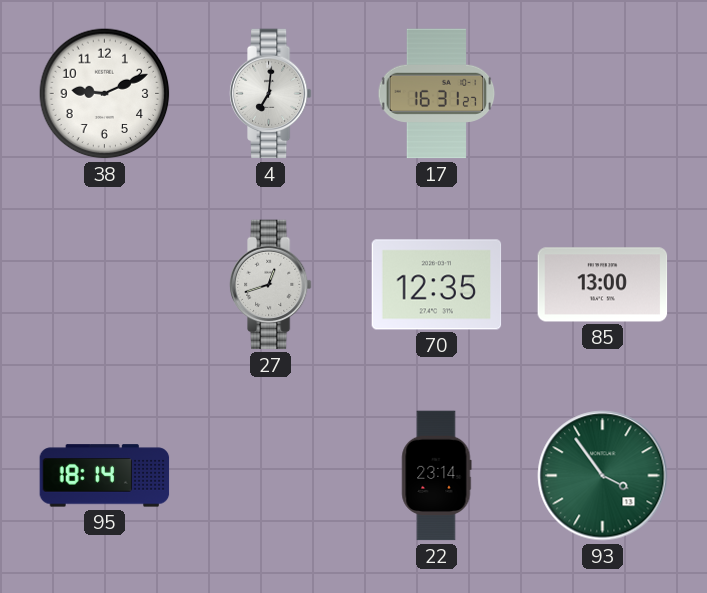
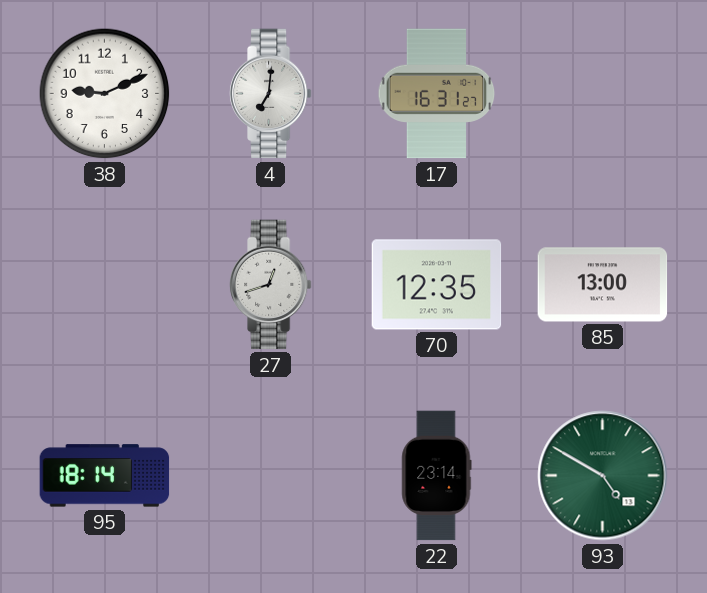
93: 3:54 -> 4:50 (603, 476)
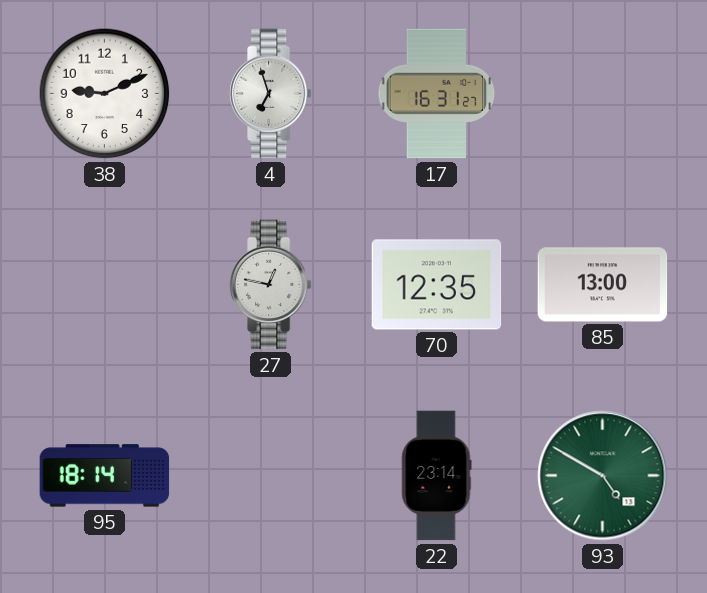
4: 7:01 -> 6:57 (270, 94)
27: 12:42 -> 12:47 (270, 285)
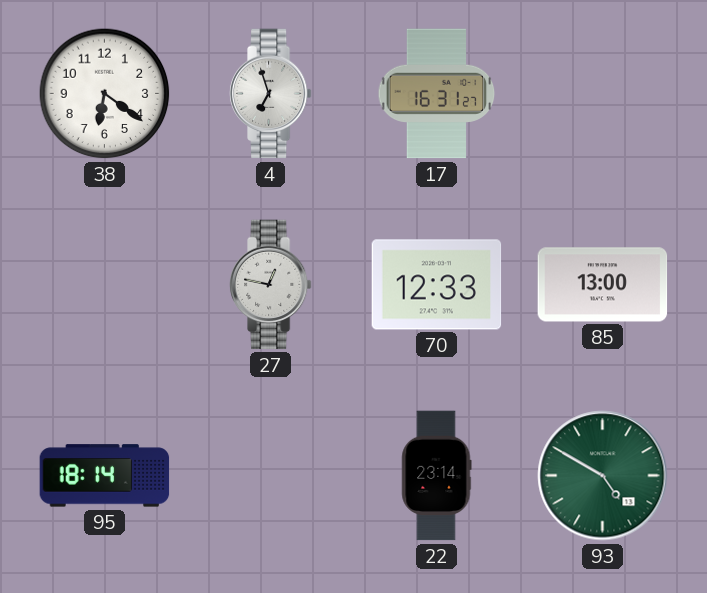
38: 9:11 -> 6:21 (105, 94)
70: 12:35 -> 12:33 (437, 285)
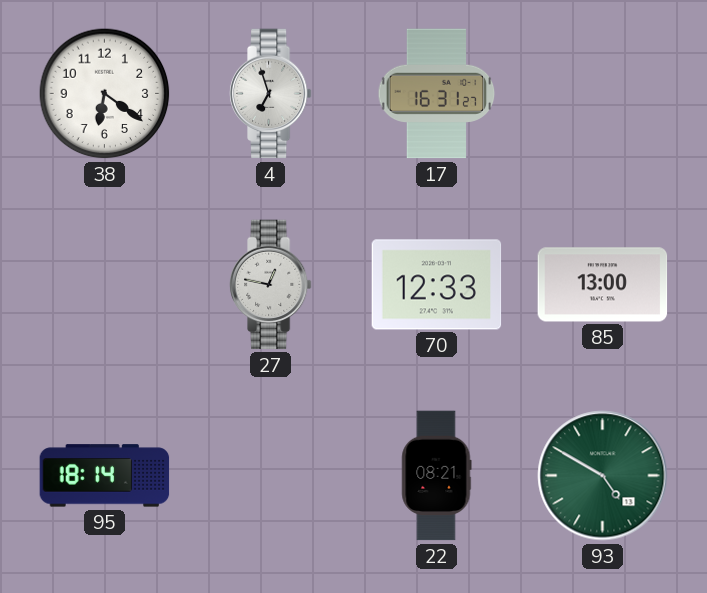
22: 23:14 -> 08:21 (437, 476)
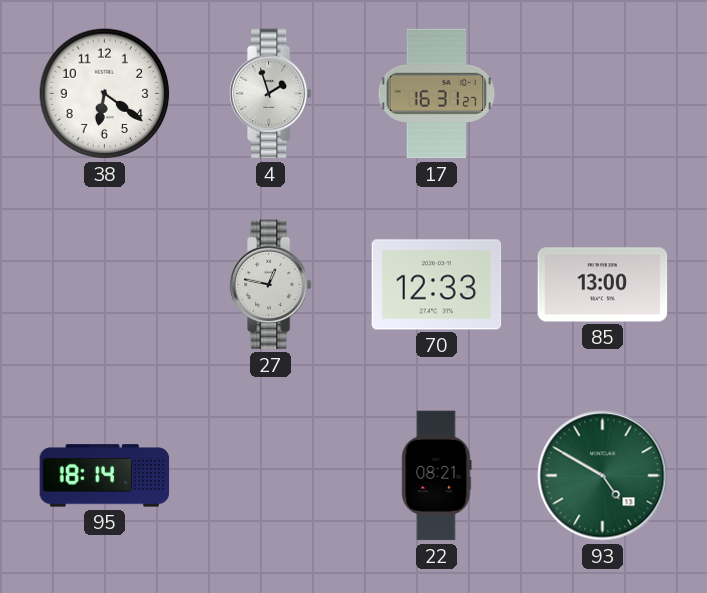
4: 6:57 -> 1:57 (270, 94)
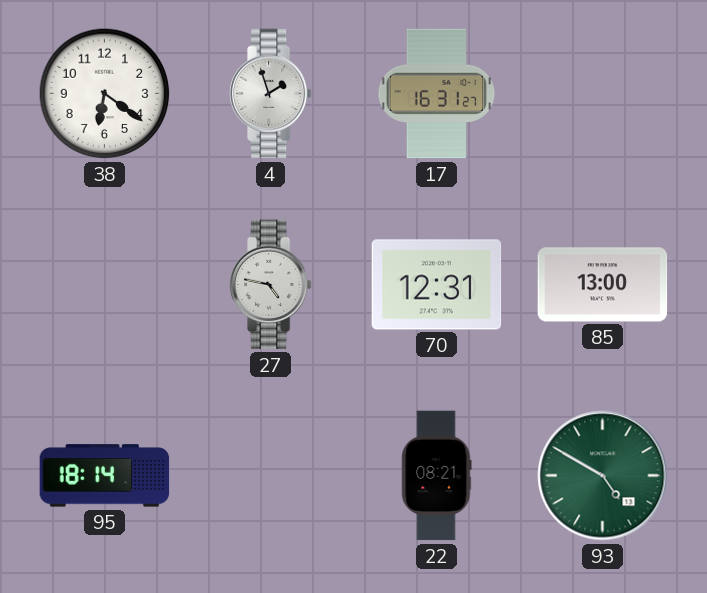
27: 12:47 -> 4:47 (270, 285)
70: 12:33 -> 12:31 (437, 285)
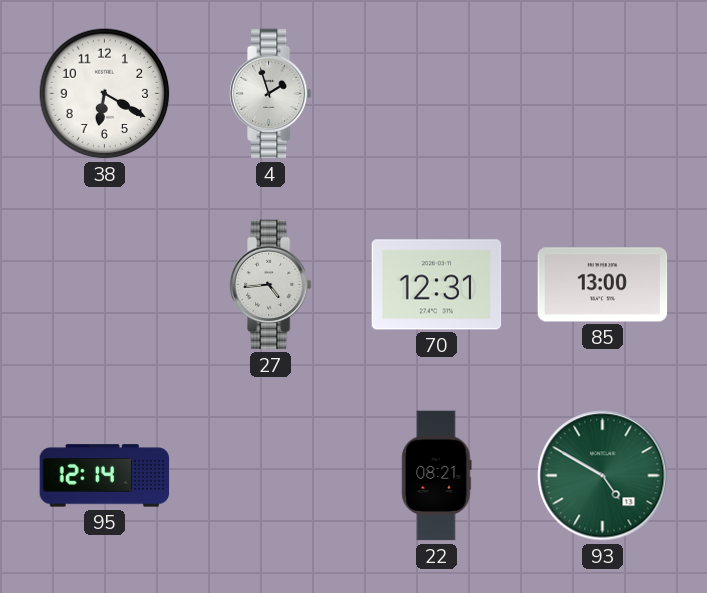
38: 6:21 -> 6:20 (105, 94)
17: 16:31 -> none (437, 94)
27: 4:47 -> 4:44 (270, 285)
95: 18:14 -> 12:14 (105, 476)
